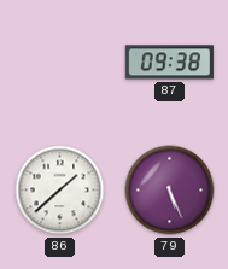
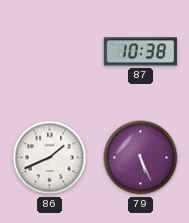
87: 09:38 -> 10:38 (140, 52)
86: 1:38 -> 1:41 (50, 158)
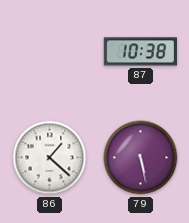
86: 1:41 -> 1:22 (50, 158)
79: 5:26 -> 5:28 (141, 158)
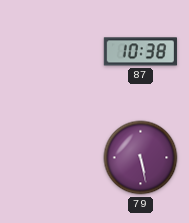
86: 1:22 -> none (50, 158)
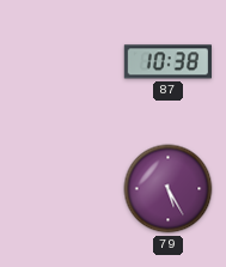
79: 5:28 -> 5:25 (169, 189)
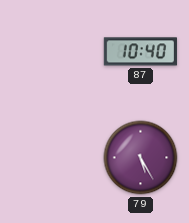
87: 10:38 -> 10:40 (140, 52)
